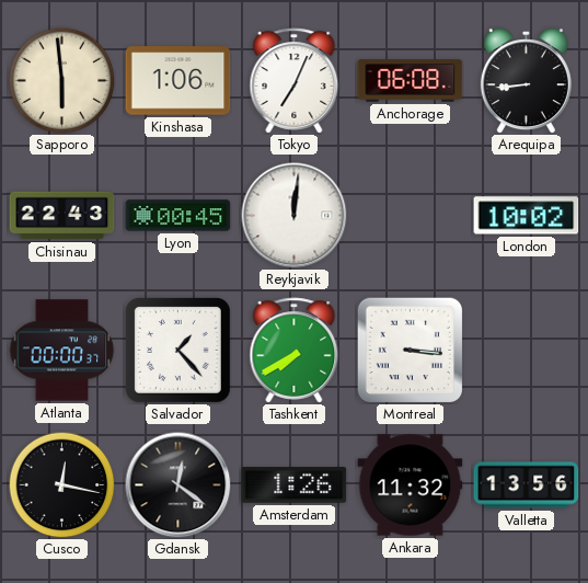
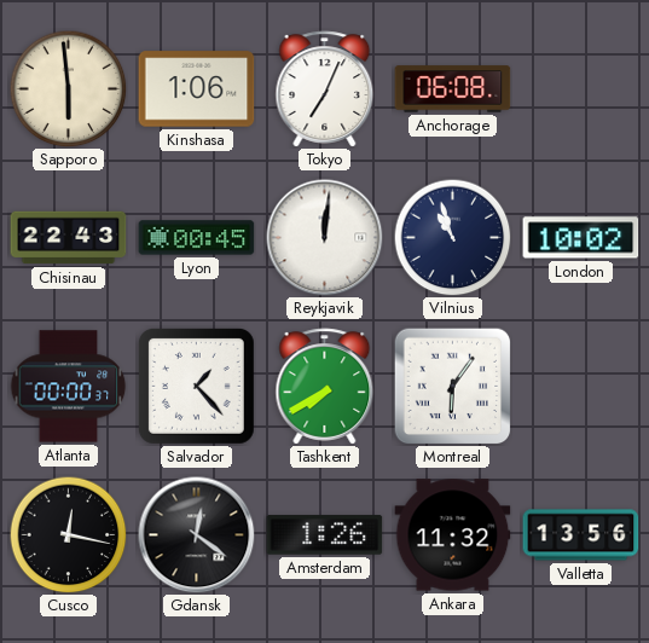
Arequipa: 8:44 -> none (526, 81)
Vilnius: none -> 10:57 (452, 237)
Montreal: 3:16 -> 6:06 (452, 386)
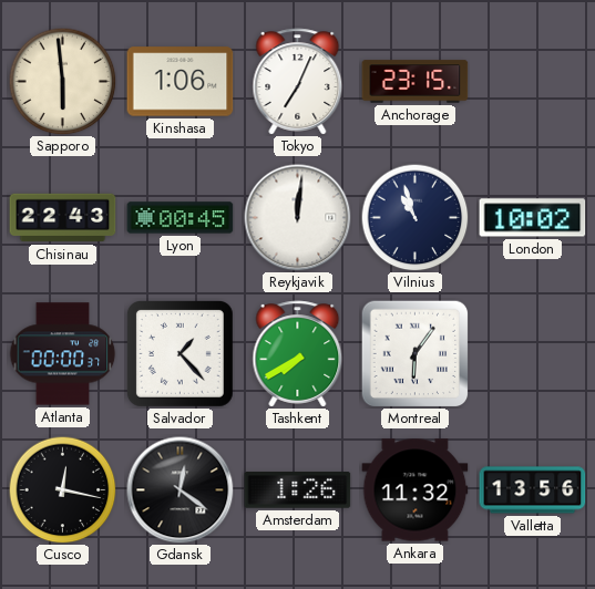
Anchorage: 06:08 -> 23:15 (416, 82)
